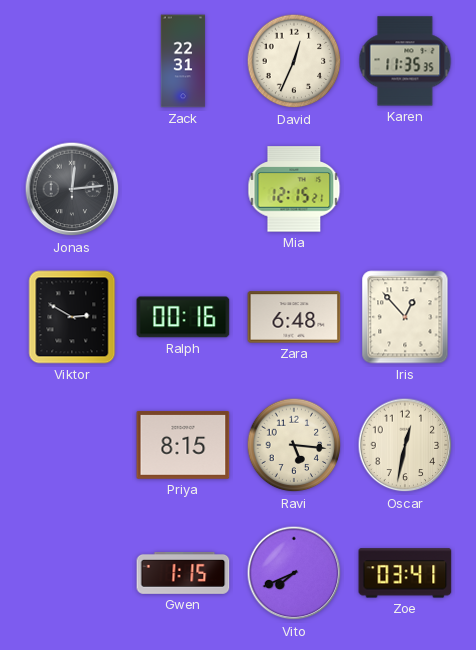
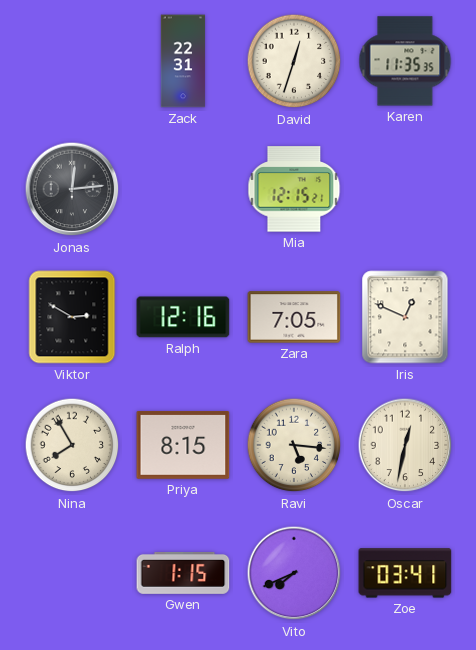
David: 12:34 -> 12:33 (294, 61)
Ralph: 00:16 -> 12:16 (183, 317)
Zara: 6:48 -> 7:05 (294, 317)
Iris: 12:53 -> 12:49 (405, 317)
Nina: none -> 7:55 (72, 445)
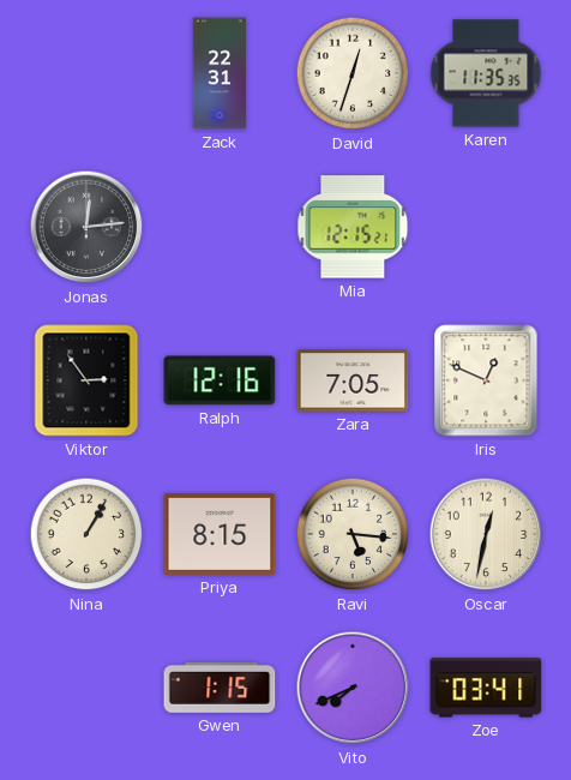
Viktor: 2:50 -> 2:54 (86, 380)
Nina: 7:55 -> 1:05 (86, 534)
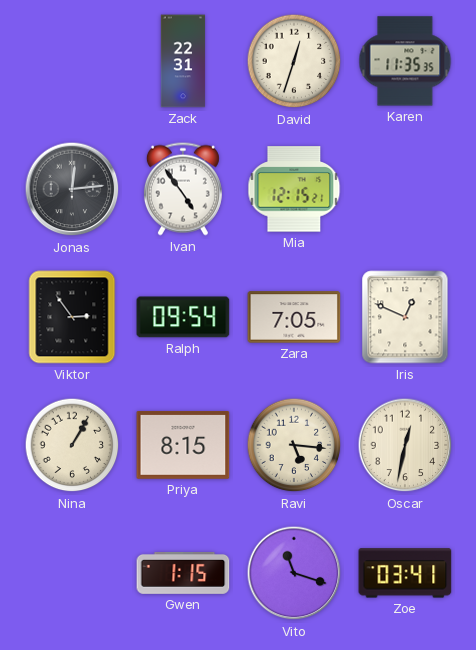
Ivan: none -> 4:54 (183, 189)
Ralph: 12:16 -> 09:54 (183, 317)
Vito: 7:41 -> 11:18 (294, 573)
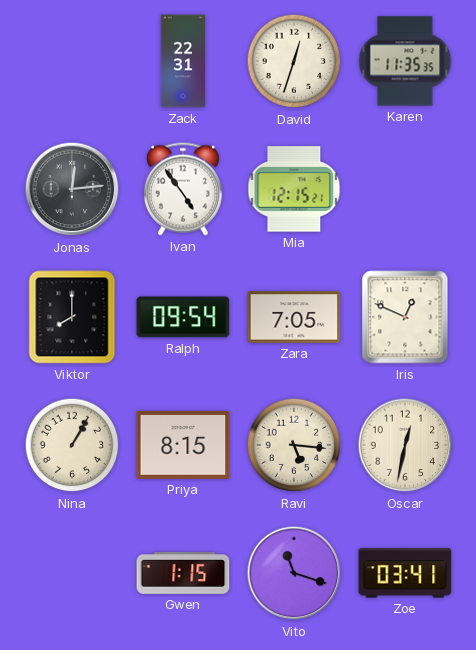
Viktor: 2:54 -> 8:00 (72, 317)
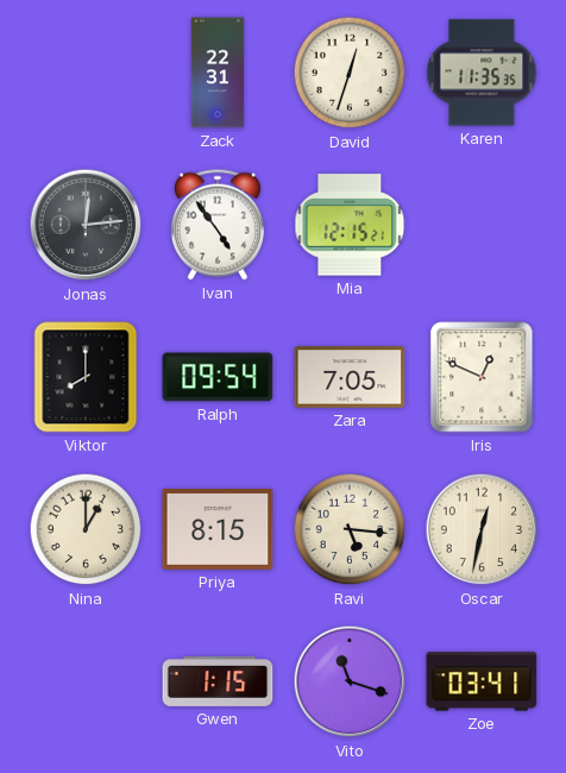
Nina: 1:05 -> 1:00 (86, 529)
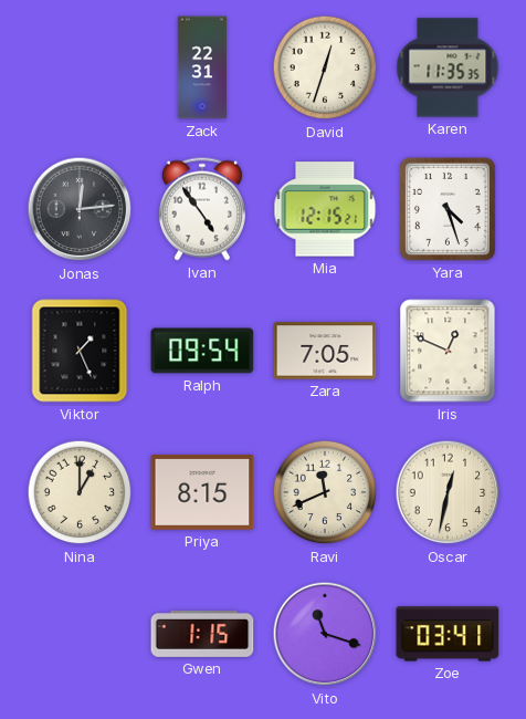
Yara: none -> 4:27 (448, 209)
Viktor: 8:00 -> 1:26 (80, 351)
Ravi: 5:16 -> 11:41 (325, 492)
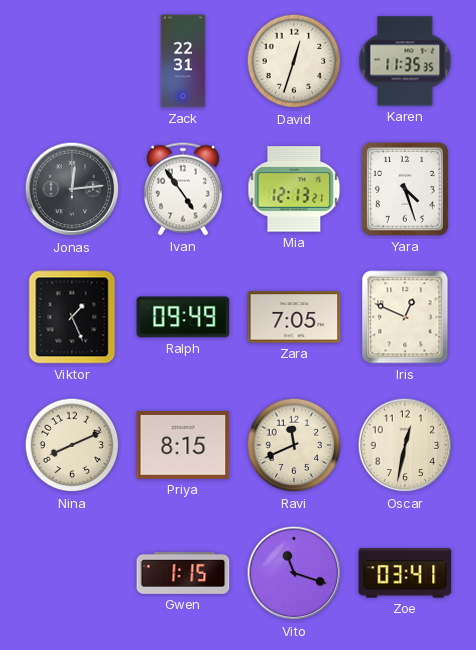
Mia: 12:15 -> 12:13 (294, 189)
Ralph: 09:54 -> 09:49 (183, 317)
Nina: 1:00 -> 8:11 (72, 445)
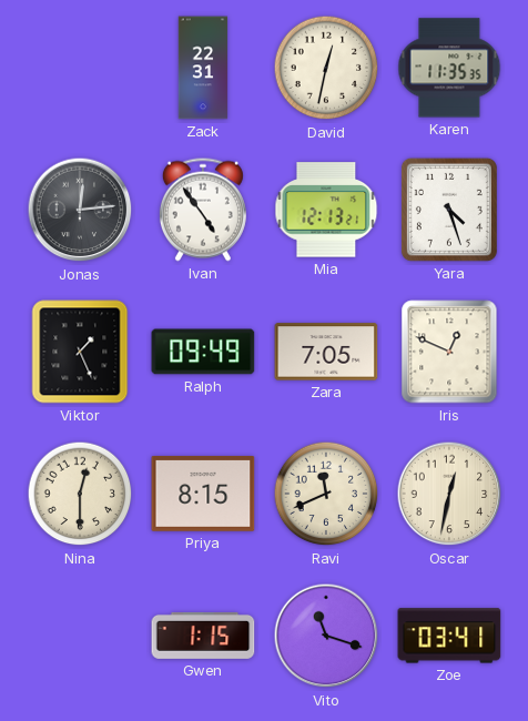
David: 12:33 -> 12:32 (326, 68)
Nina: 8:11 -> 12:30 (80, 494)
